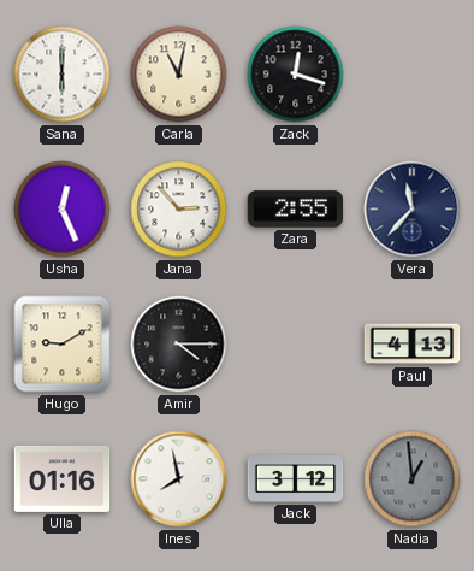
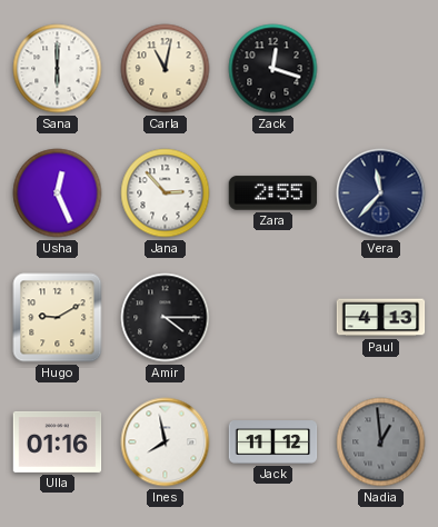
Jack: 3:12 -> 11:12 (273, 443)
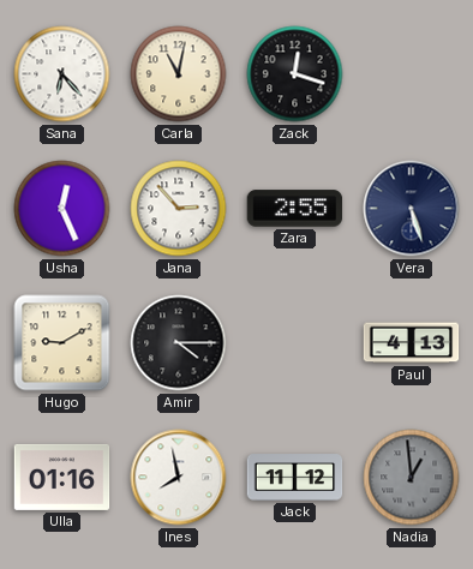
Sana: 6:00 -> 6:23 (62, 74)
Vera: 11:37 -> 5:27 (412, 209)
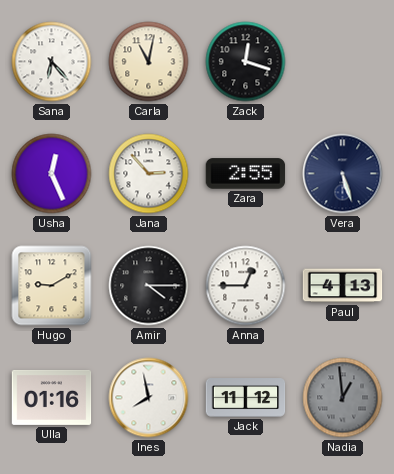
Anna: none -> 12:45 (246, 286)
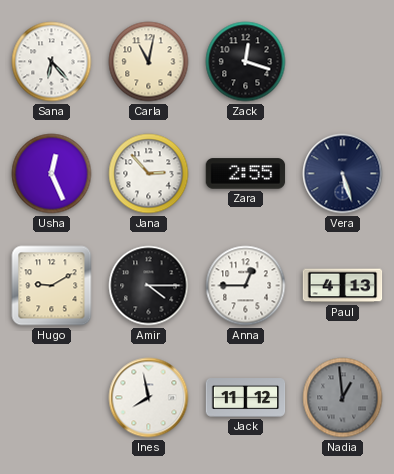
Ulla: 01:16 -> none (52, 397)
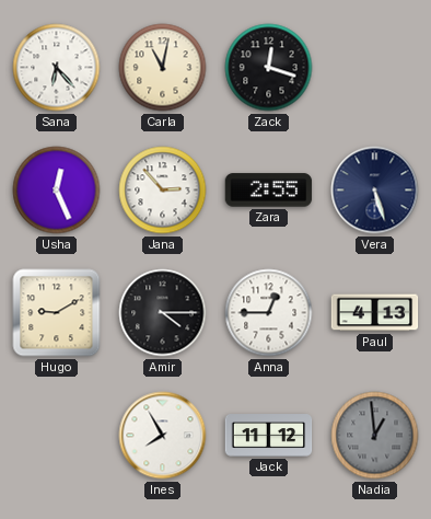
Ines: 7:58 -> 7:55 (163, 436)
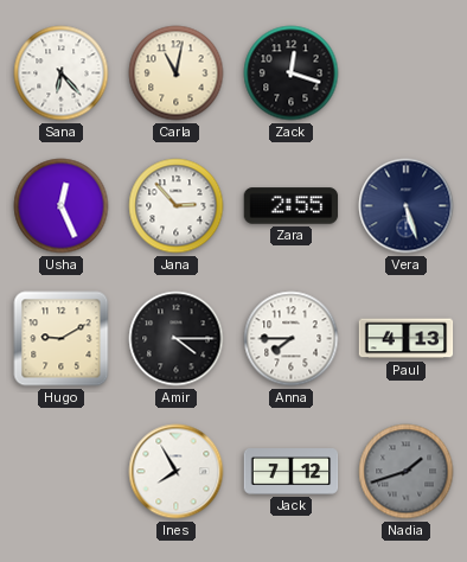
Anna: 12:45 -> 7:45 (292, 339)
Jack: 11:12 -> 7:12 (292, 472)
Nadia: 12:59 -> 1:42 (407, 472)
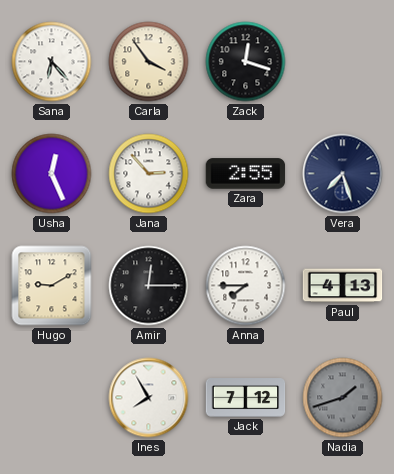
Carla: 11:02 -> 3:54 (149, 62)
Vera: 5:27 -> 7:27 (343, 174)
Amir: 4:15 -> 12:15 (149, 286)
